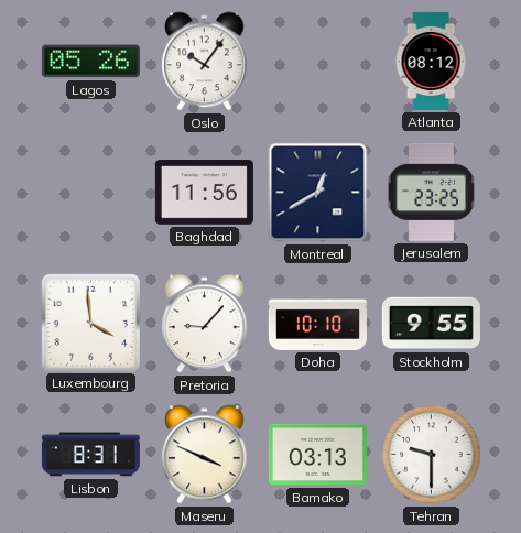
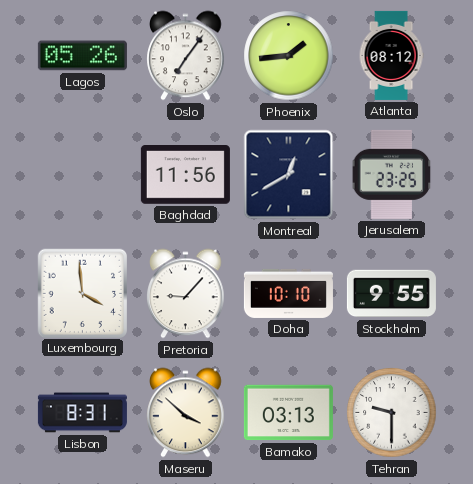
Oslo: 10:06 -> 7:06 (186, 56)
Phoenix: none -> 1:44 (289, 56)
Maseru: 3:49 -> 3:52 (186, 413)
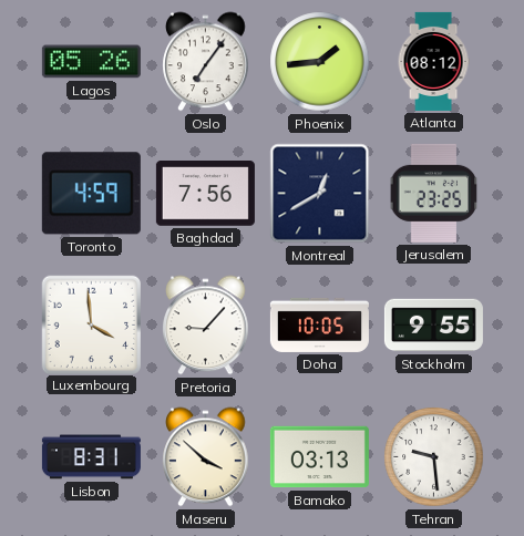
Toronto: none -> 4:59 (91, 194)
Baghdad: 11:56 -> 7:56 (205, 194)
Doha: 10:10 -> 10:05 (319, 324)
Tehran: 9:30 -> 9:29 (434, 457)
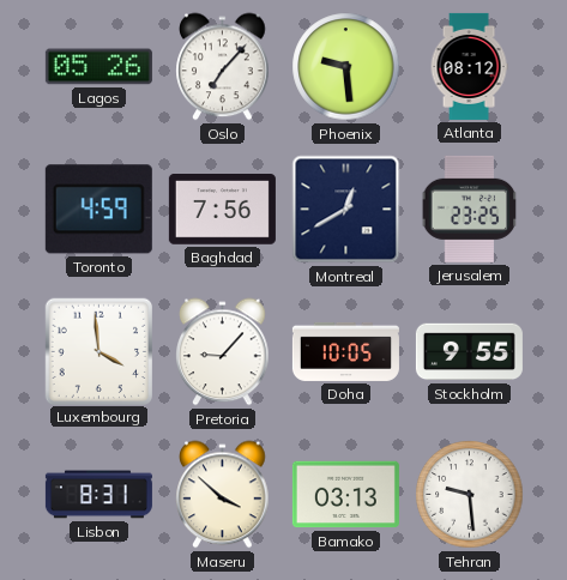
Oslo: 7:06 -> 7:07 (223, 67)
Phoenix: 1:44 -> 9:29 (346, 67)
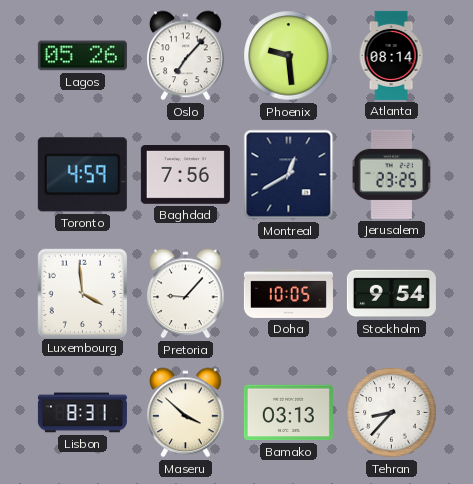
Atlanta: 08:12 -> 08:14 (391, 55)
Stockholm: 9:55 -> 9:54 (391, 294)
Tehran: 9:29 -> 8:37 (392, 413)
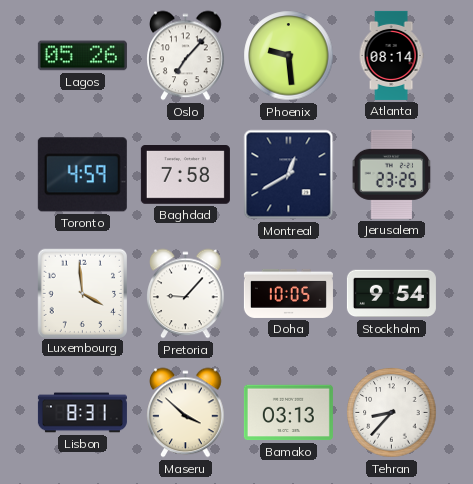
Baghdad: 7:56 -> 7:58 (185, 175)
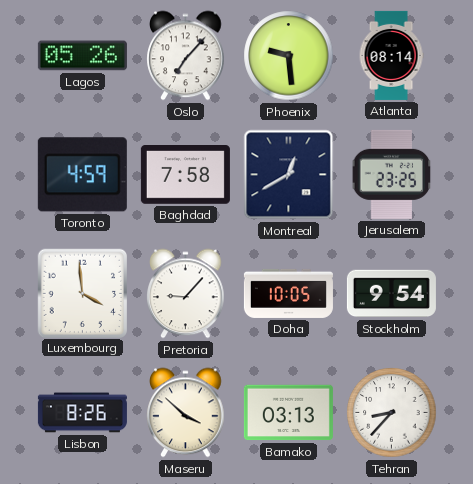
Lisbon: 8:31 -> 8:26 (82, 413)
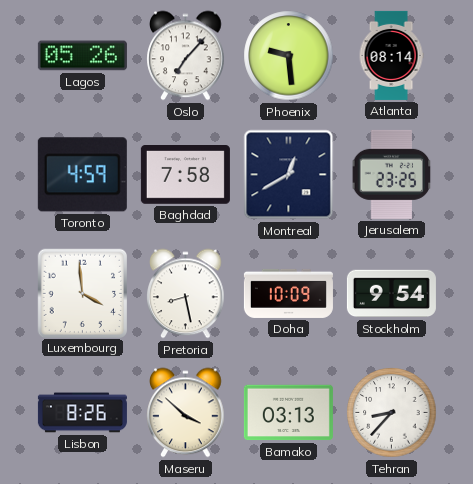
Pretoria: 9:07 -> 8:28 (186, 294)
Doha: 10:05 -> 10:09 (288, 293)
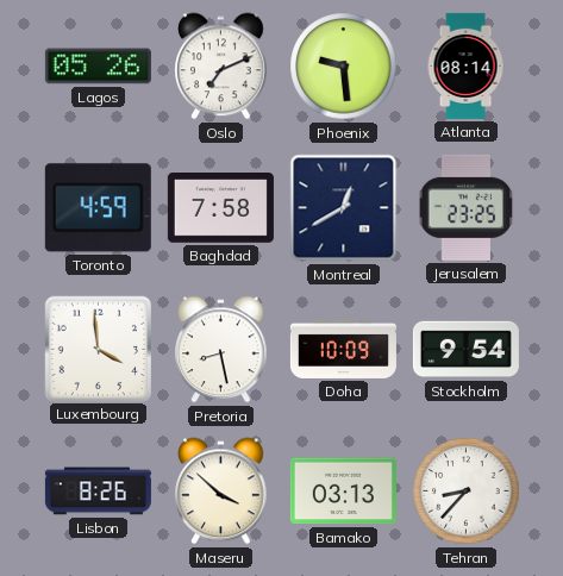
Oslo: 7:07 -> 7:11 (221, 67)
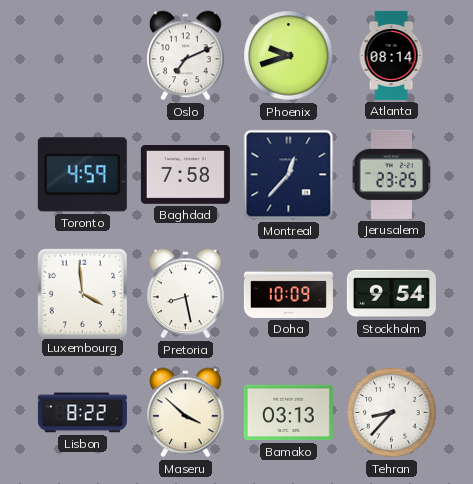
Lagos: 05:26 -> none (98, 67)
Phoenix: 9:29 -> 9:42 (289, 56)
Montreal: 12:40 -> 12:37 (289, 175)
Lisbon: 8:26 -> 8:22 (82, 413)
